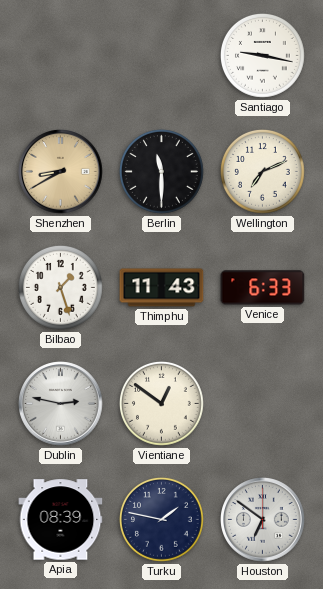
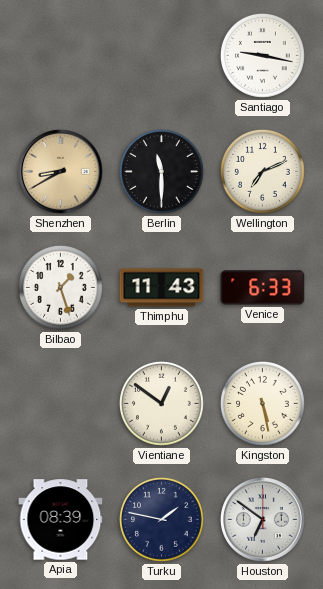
Dublin: 2:47 -> none (61, 404)
Kingston: none -> 5:28 (262, 403)
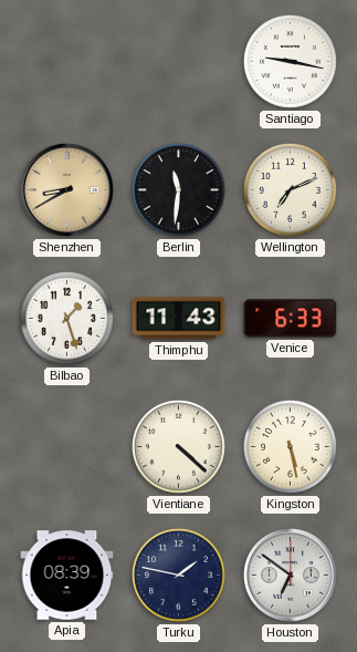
Berlin: 11:30 -> 11:31 (178, 189)
Vientiane: 12:51 -> 4:22 (178, 446)
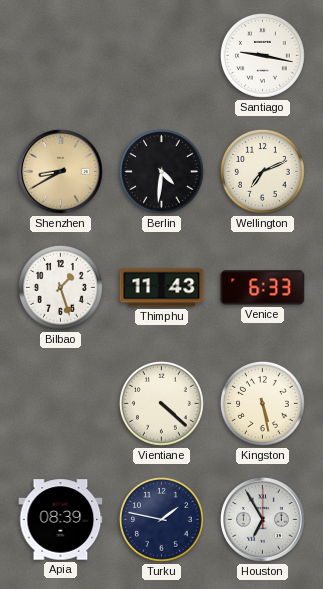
Berlin: 11:31 -> 4:31 (161, 171)
Houston: 6:51 -> 6:55 (263, 520)
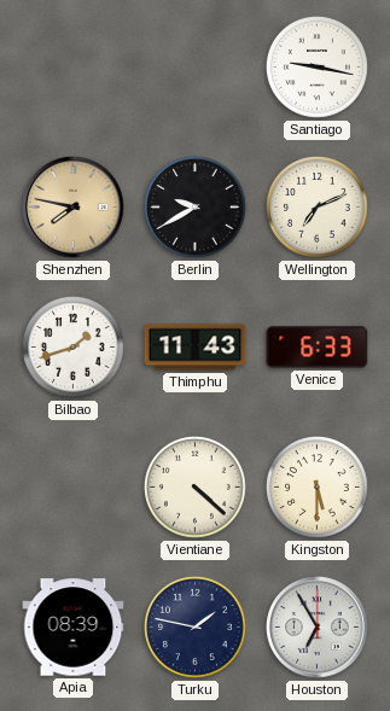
Shenzhen: 8:40 -> 7:47 (74, 208)
Berlin: 4:31 -> 9:40 (194, 206)
Bilbao: 1:27 -> 1:42 (72, 346)
Kingston: 5:28 -> 5:30 (316, 486)
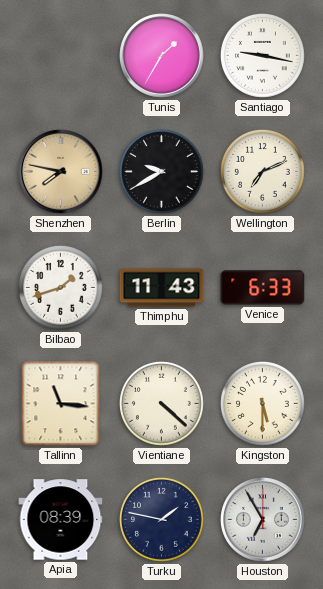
Tunis: none -> 1:35 (162, 56)
Tallinn: none -> 11:16 (61, 404)
